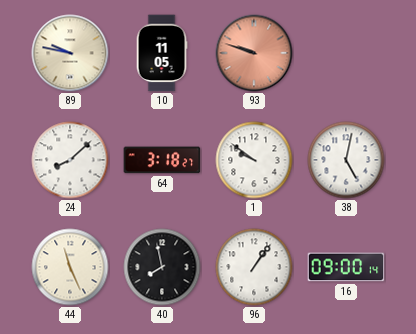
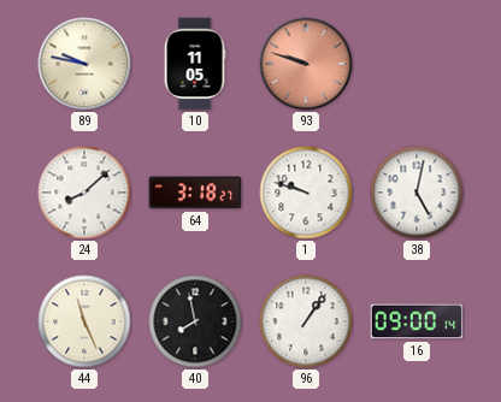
1: 9:51 -> 9:48 (306, 193)
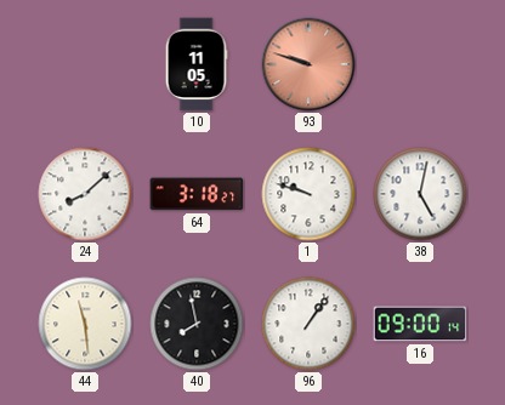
89: 9:47 -> none (84, 64)
44: 11:26 -> 11:29 (85, 324)
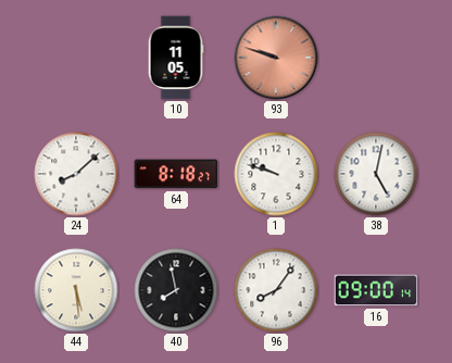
64: 3:18 -> 8:18 (176, 174)
44: 11:29 -> 5:29 (76, 290)
96: 1:06 -> 8:06 (276, 290)
